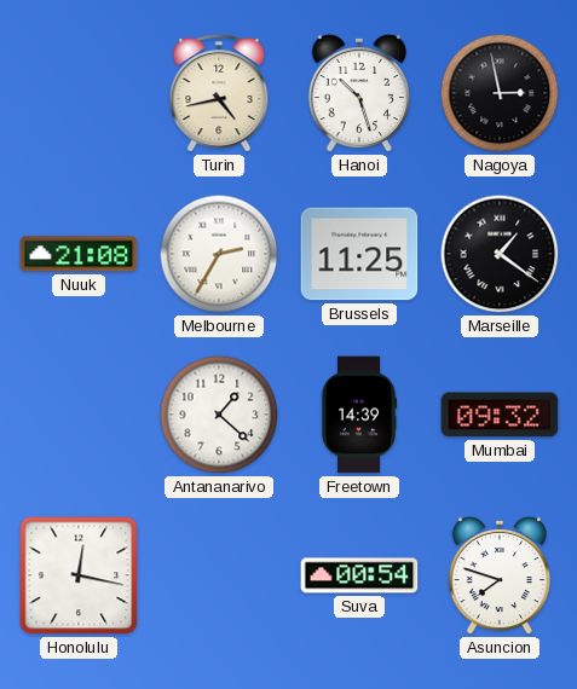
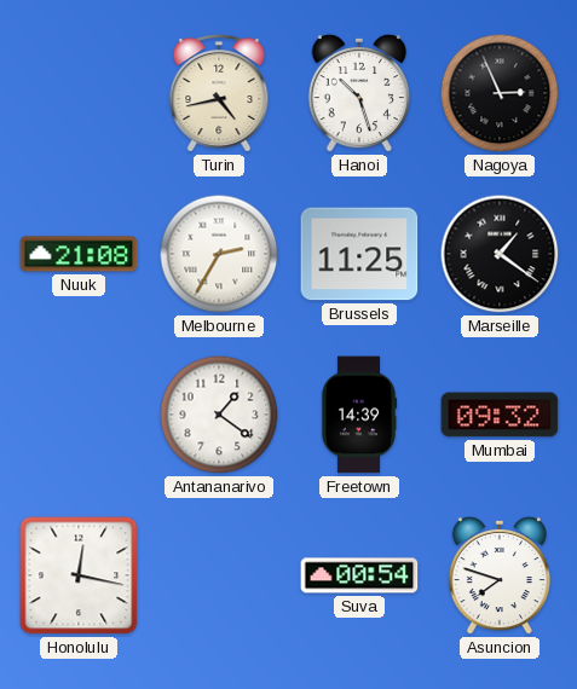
Nagoya: 2:58 -> 2:56 (500, 93)
Antananarivo: 1:22 -> 1:21 (219, 415)
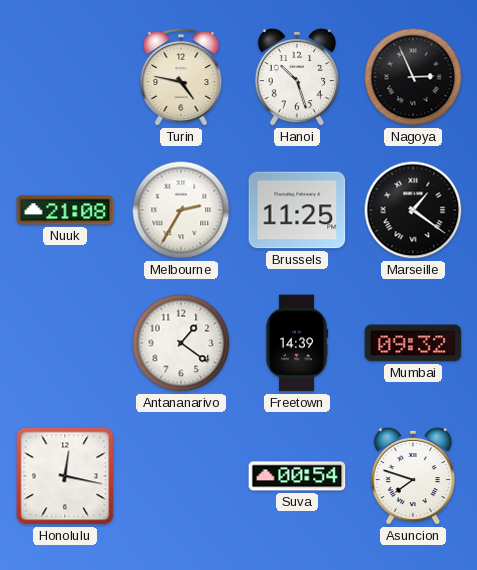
Turin: 4:43 -> 4:47 (181, 78)
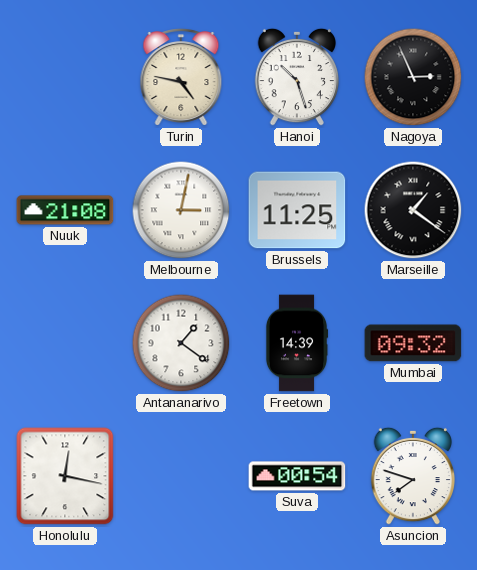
Melbourne: 2:35 -> 3:02 (181, 210)
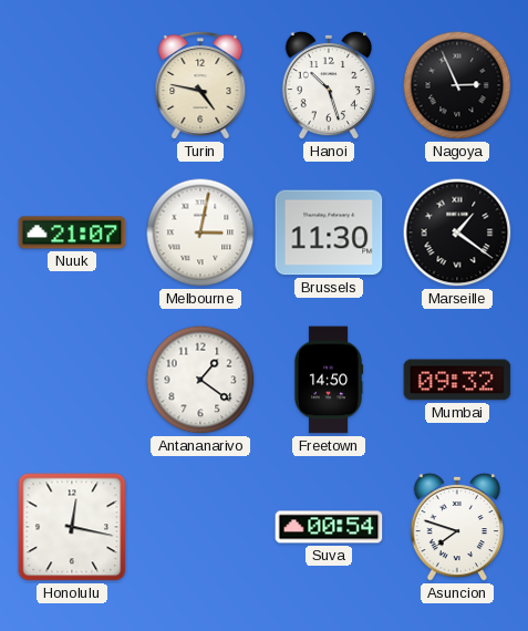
Nuuk: 21:08 -> 21:07 (72, 232)
Brussels: 11:25 -> 11:30 (329, 232)
Freetown: 14:39 -> 14:50 (329, 380)
